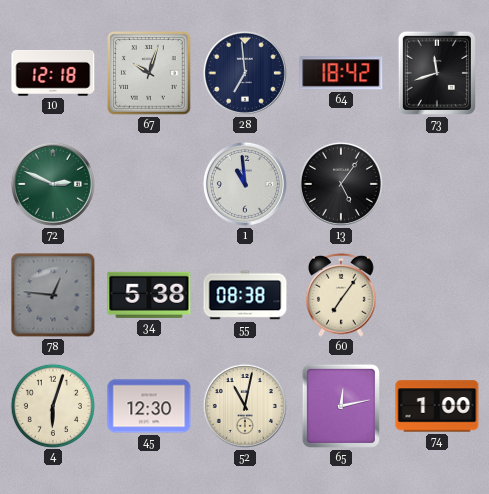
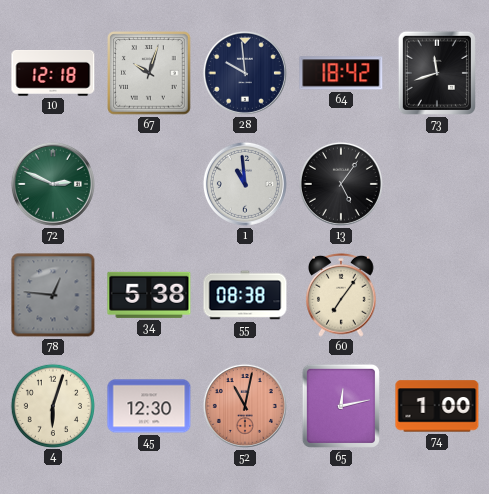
28: 6:59 -> 9:59 (245, 73)
52 dial: cream -> salmon (245, 406)
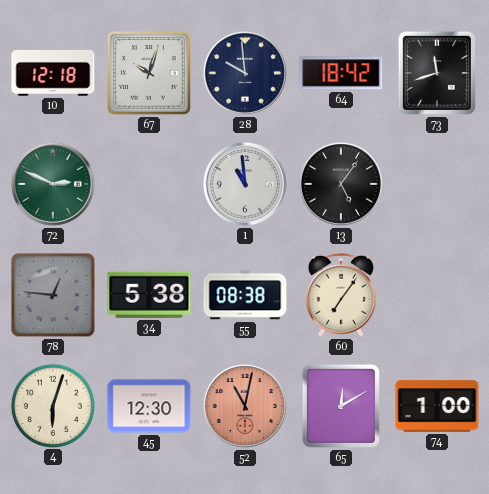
65: 12:13 -> 12:10 (341, 406)
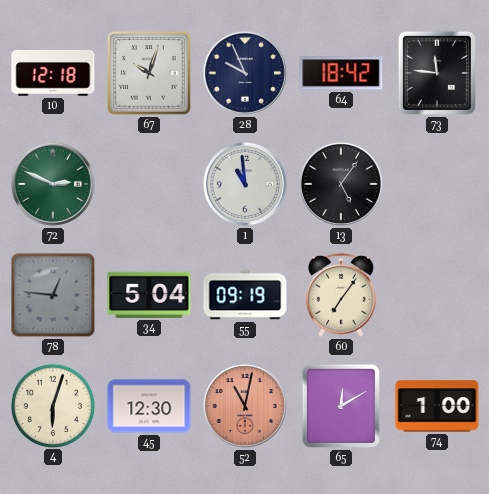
28: 9:59 -> 9:56 (245, 73)
73: 11:42 -> 11:46 (437, 73)
34: 5:38 -> 5:04 (149, 295)
55: 08:38 -> 09:19 (245, 295)
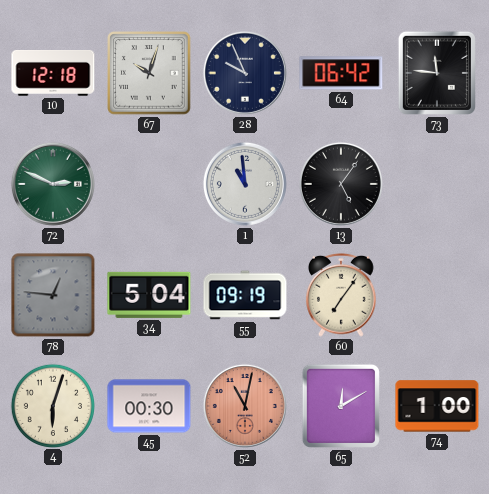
64: 18:42 -> 06:42 (341, 73)
45: 12:30 -> 00:30 (149, 406)
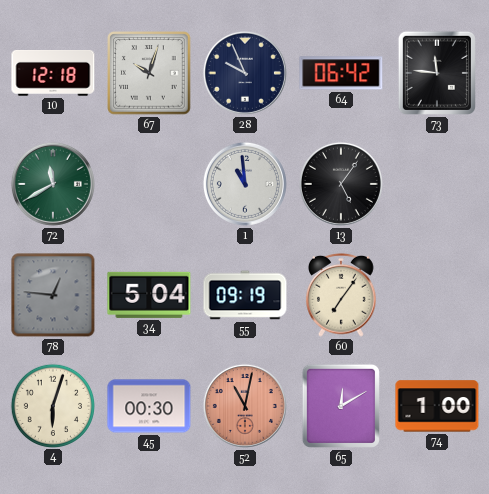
72: 2:49 -> 11:40 (53, 184)
